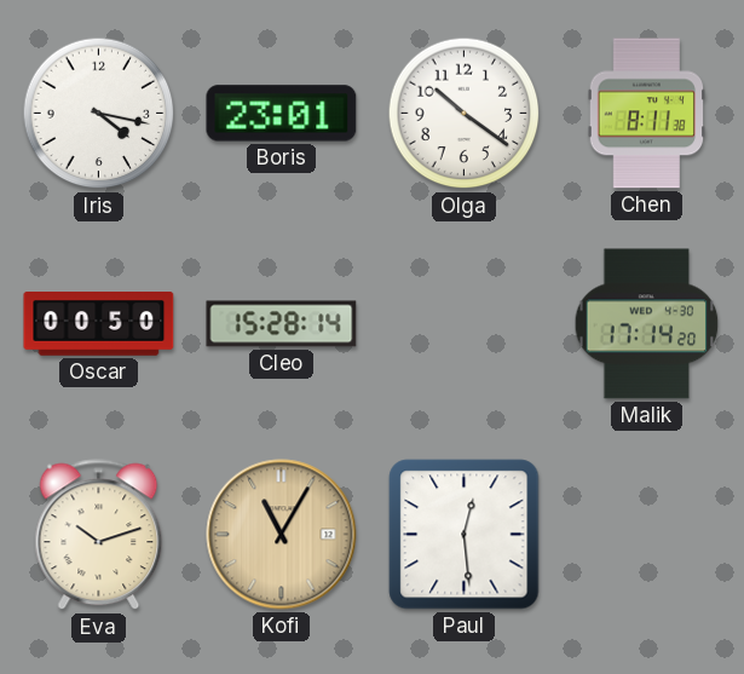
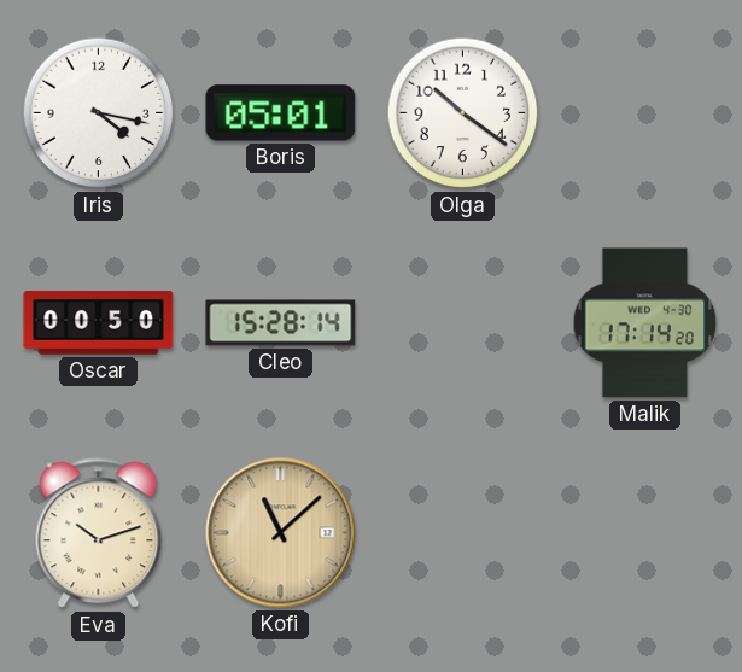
Boris: 23:01 -> 05:01 (281, 113)
Chen: 8:11 -> none (647, 114)
Kofi: 11:05 -> 11:08 (281, 533)
Paul: 12:29 -> none (465, 535)
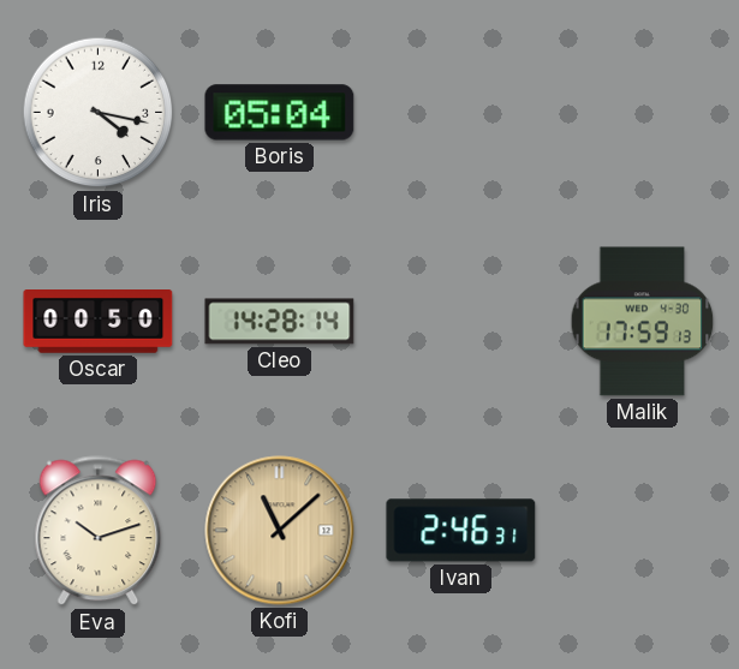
Boris: 05:01 -> 05:04 (280, 113)
Olga: 10:21 -> none (463, 113)
Cleo: 15:28 -> 14:28 (280, 322)
Malik: 17:14 -> 17:59 (643, 322)
Ivan: none -> 2:46 (461, 531)
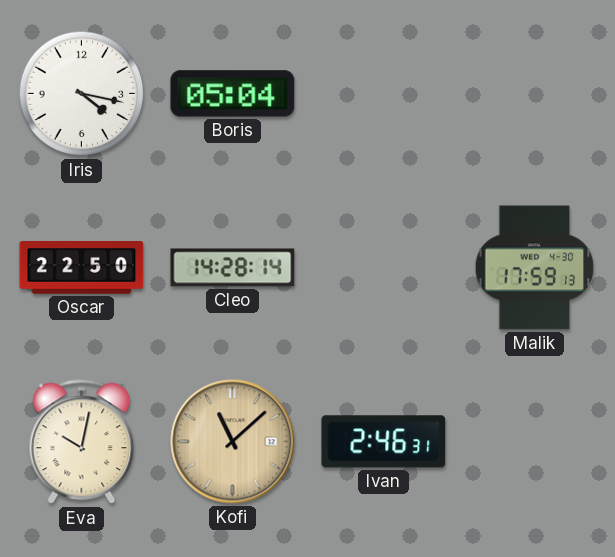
Oscar: 00:50 -> 22:50 (82, 268)
Eva: 10:12 -> 10:02 (82, 442)
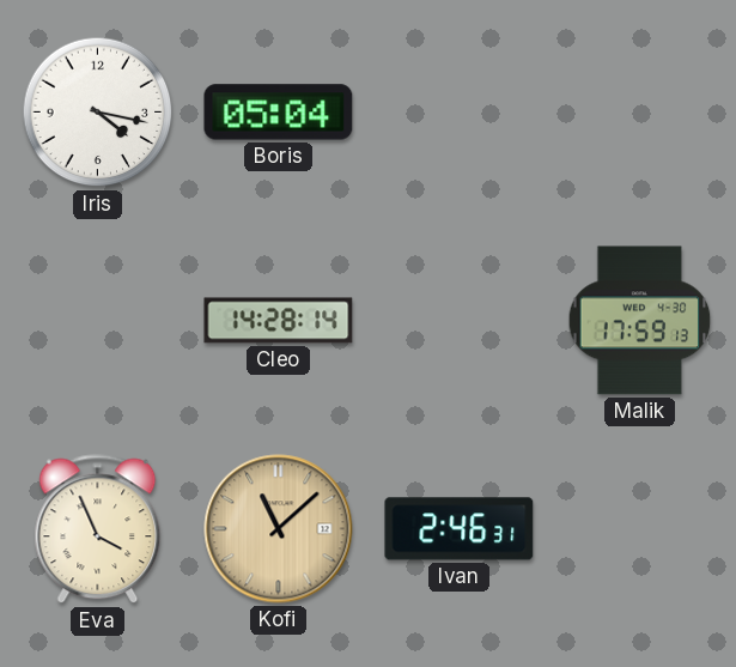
Oscar: 22:50 -> none (82, 268)
Eva: 10:02 -> 3:56 (98, 529)
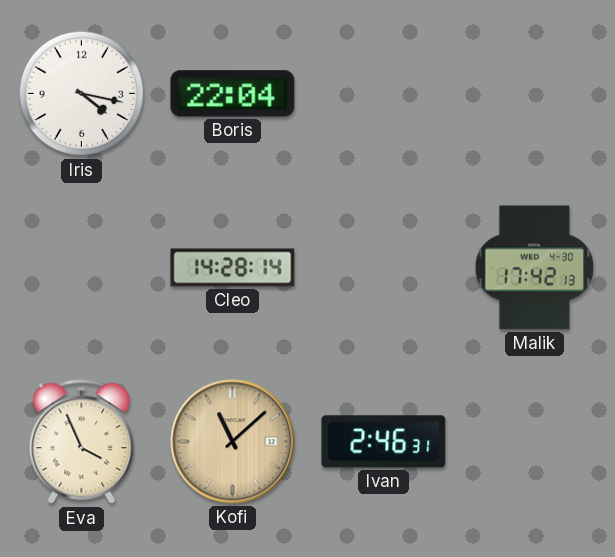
Boris: 05:04 -> 22:04 (233, 94)
Malik: 17:59 -> 17:42 (535, 268)
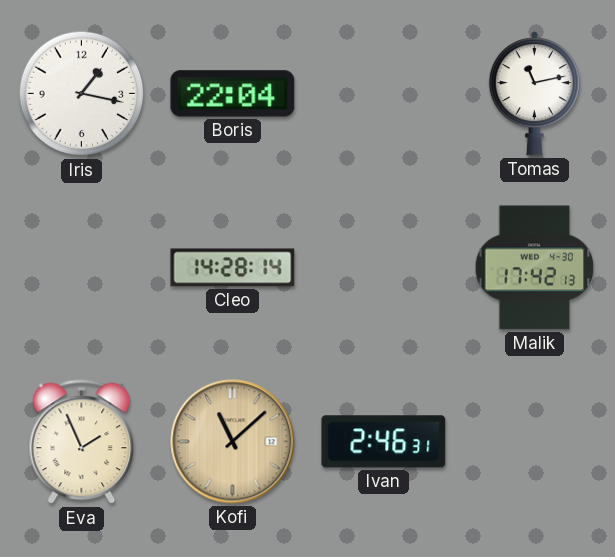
Iris: 4:17 -> 1:17 (82, 94)
Tomas: none -> 11:13 (534, 94)
Eva: 3:56 -> 1:56 (82, 442)
